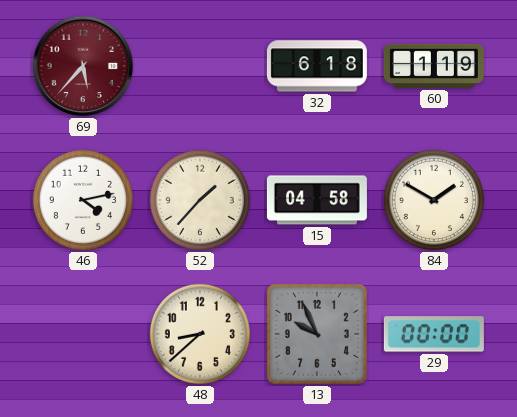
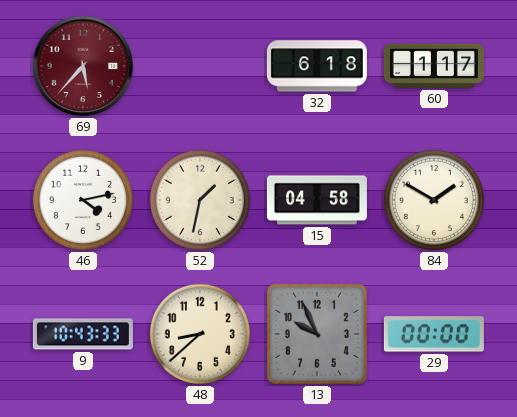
60: 1:19 -> 1:17 (434, 66)
52: 1:37 -> 1:32 (200, 200)
9: none -> 10:43 (83, 334)
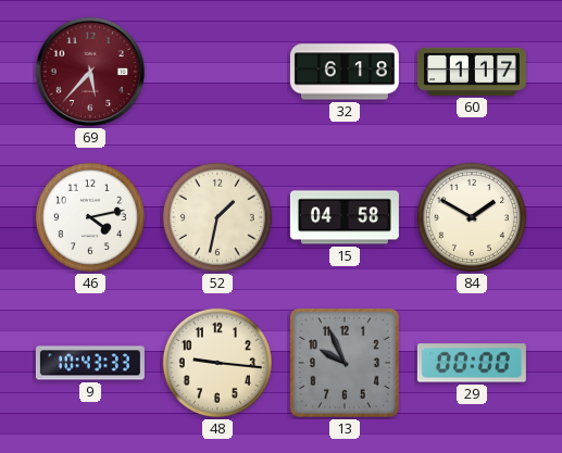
48: 8:38 -> 9:16 (217, 363)
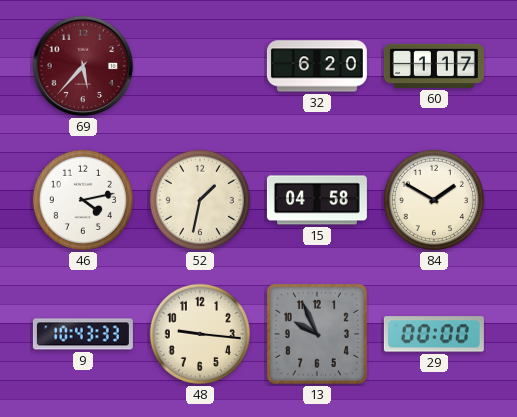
32: 6:18 -> 6:20 (317, 66)
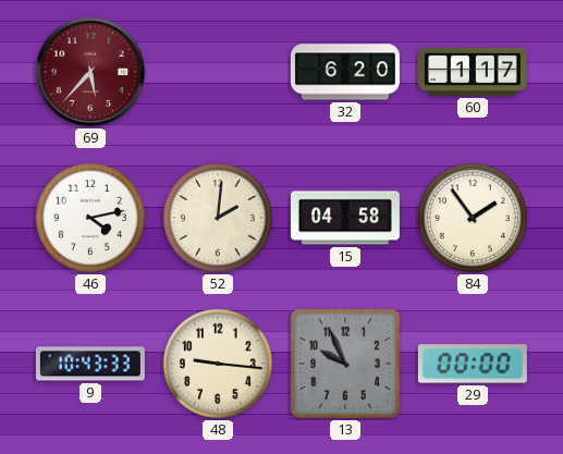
52: 1:32 -> 2:01 (218, 218)
84: 1:50 -> 1:54 (473, 218)
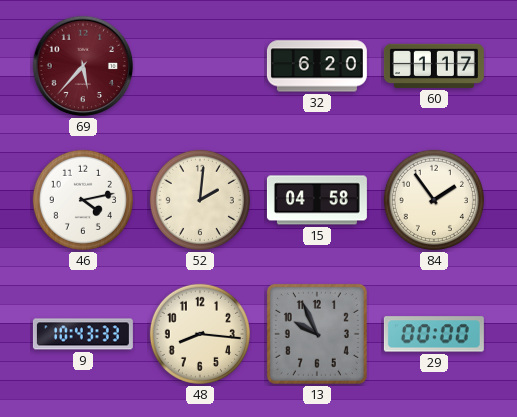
48: 9:16 -> 8:16 (200, 334)
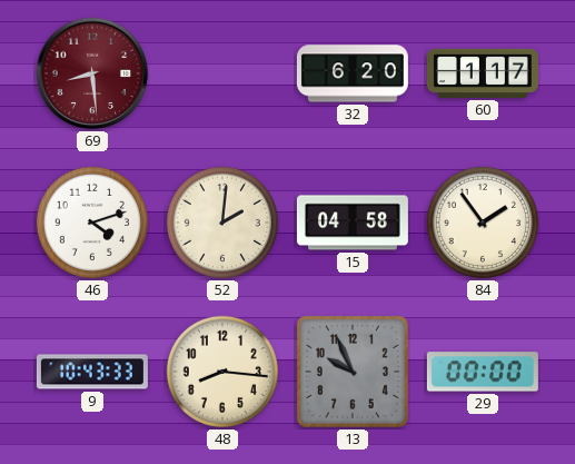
69: 5:37 -> 8:29 (92, 73)
46: 4:13 -> 4:12 (92, 223)
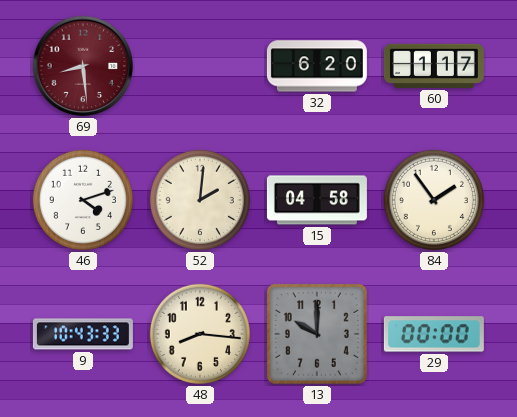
13: 9:56 -> 10:00 (317, 334)
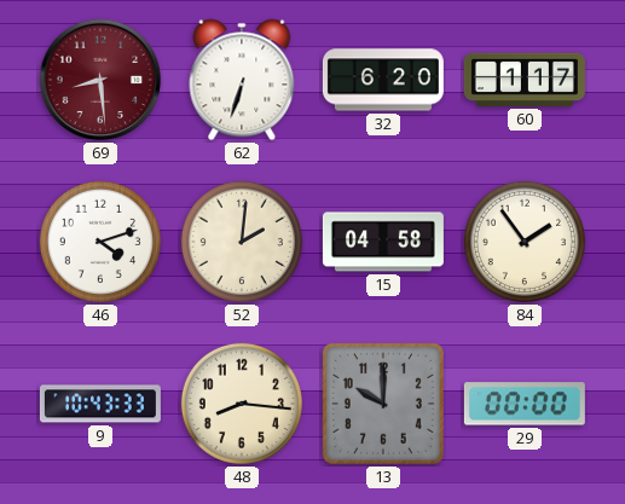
62: none -> 6:33 (242, 80)
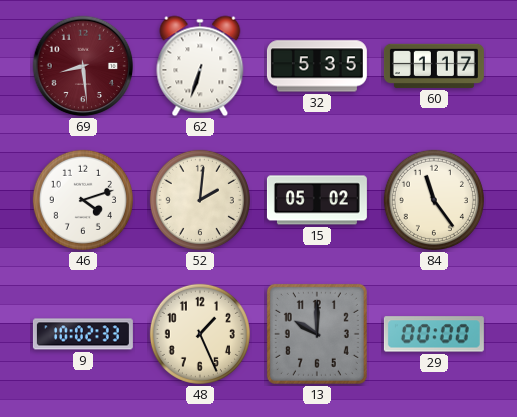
32: 6:20 -> 5:35 (317, 66)
15: 04:58 -> 05:02 (317, 200)
84: 1:54 -> 11:24 (434, 200)
9: 10:43 -> 10:02 (83, 334)
48: 8:16 -> 1:26 (200, 334)
